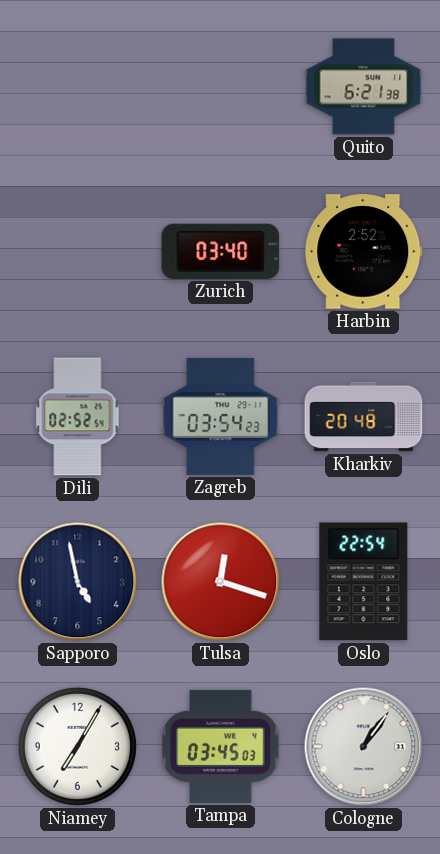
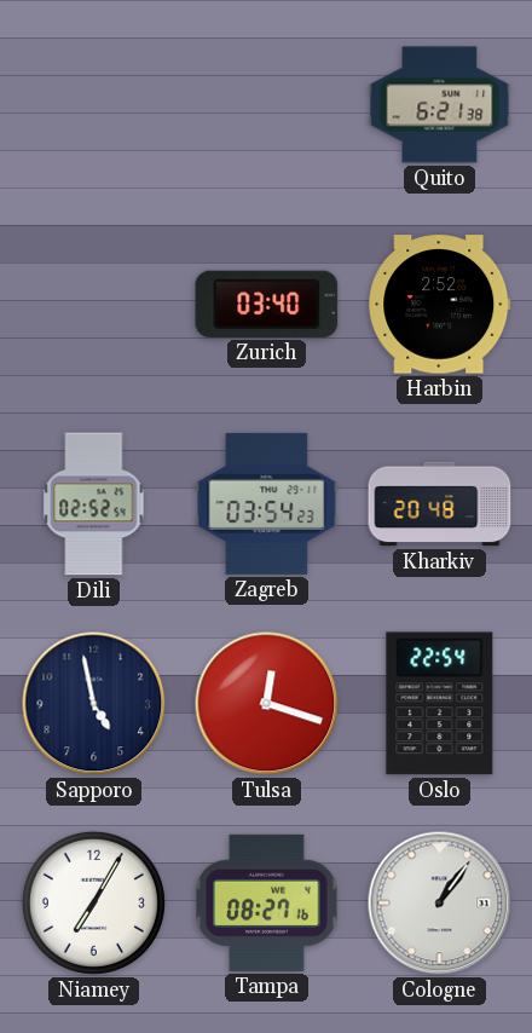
Tampa: 03:45 -> 08:27 (267, 902)
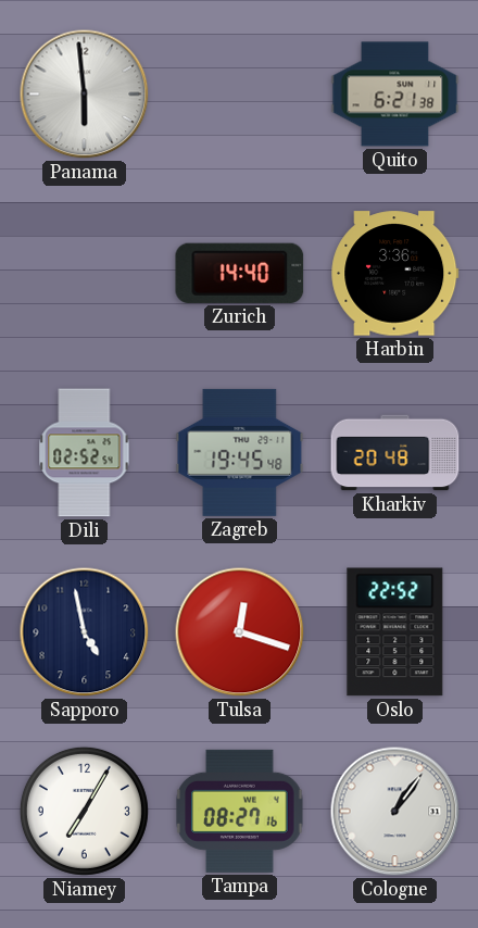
Panama: none -> 5:59 (85, 95)
Zurich: 03:40 -> 14:40 (240, 273)
Harbin: 2:52 -> 3:36 (395, 274)
Zagreb: 03:54 -> 19:45 (240, 452)
Oslo: 22:54 -> 22:52 (395, 632)
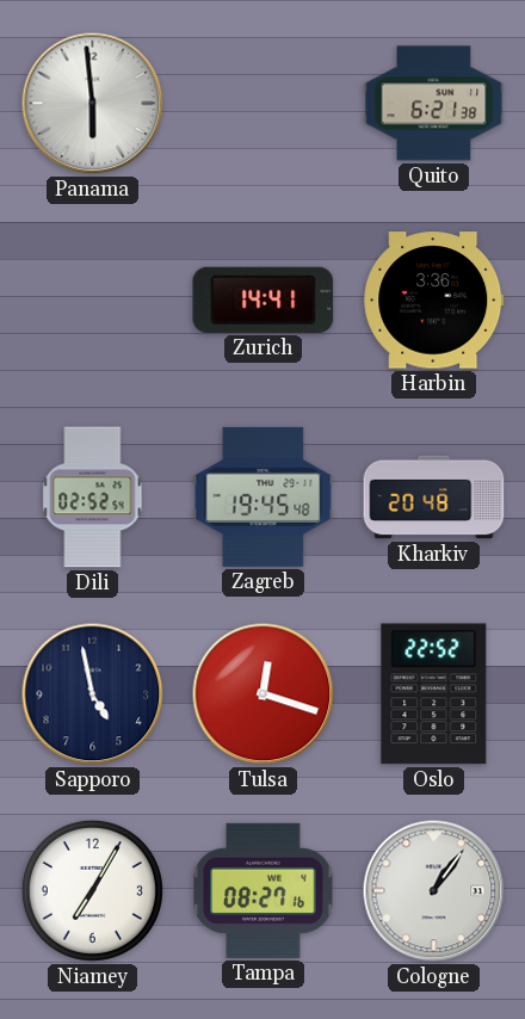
Zurich: 14:40 -> 14:41 (264, 299)
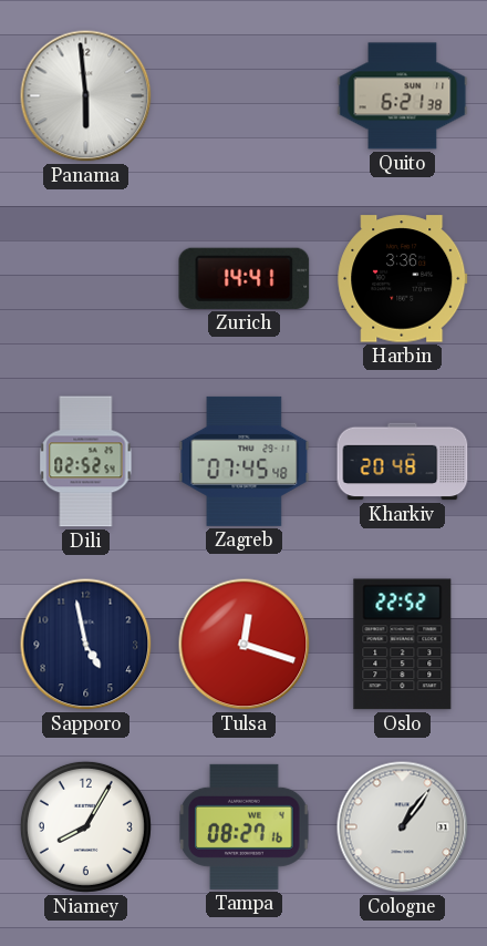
Zagreb: 19:45 -> 07:45 (245, 461)
Niamey: 7:05 -> 8:05 (85, 826)
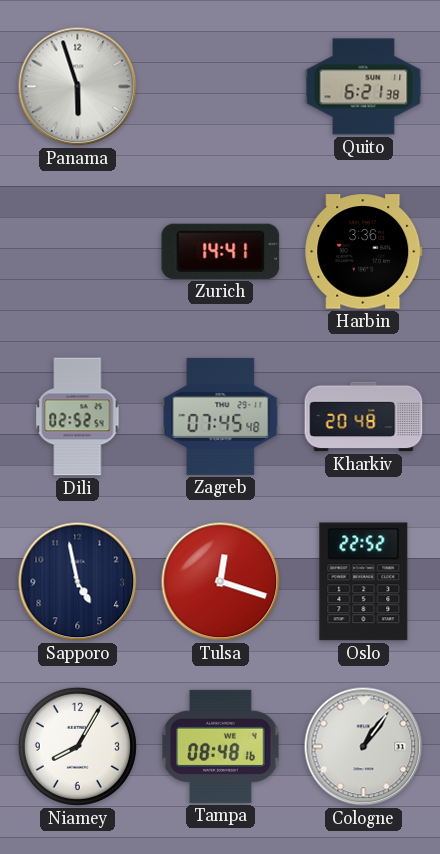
Panama: 5:59 -> 5:57 (78, 87)
Tampa: 08:27 -> 08:48 (221, 746)
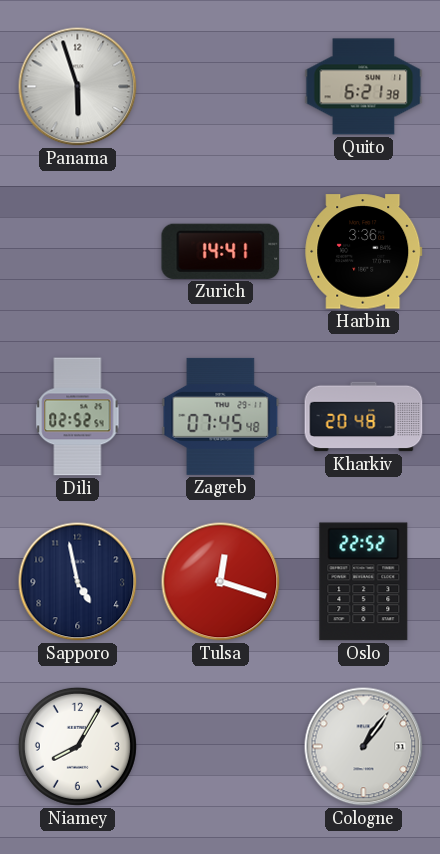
Tampa: 08:48 -> none (221, 746)
